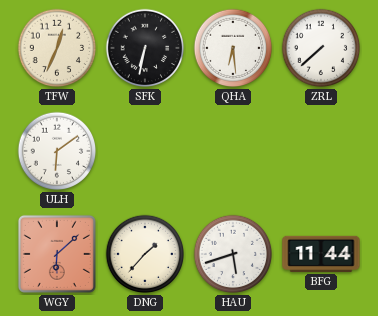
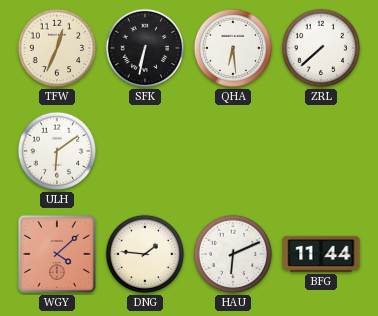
WGY: 6:08 -> 4:08 (57, 254)
DNG: 1:37 -> 1:46 (145, 254)
HAU: 5:42 -> 6:11 (233, 254)
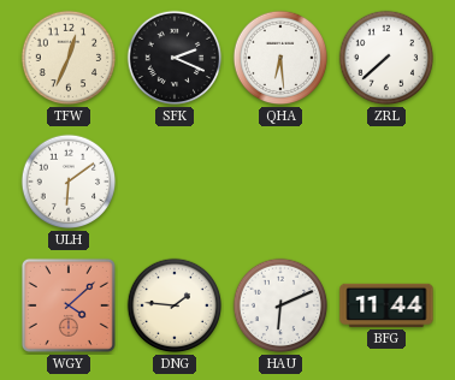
SFK: 6:32 -> 2:19 (175, 58)
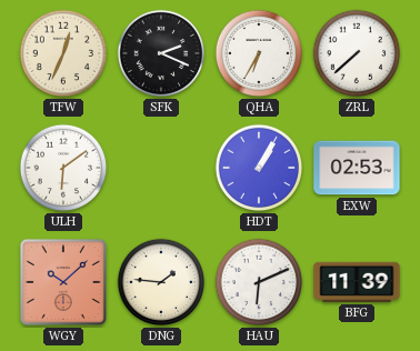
QHA: 6:29 -> 6:35 (259, 53)
HDT: none -> 1:05 (259, 168)
EXW: none -> 02:53 (357, 168)
WGY: 4:08 -> 10:08 (63, 282)
BFG: 11:44 -> 11:39 (357, 282)
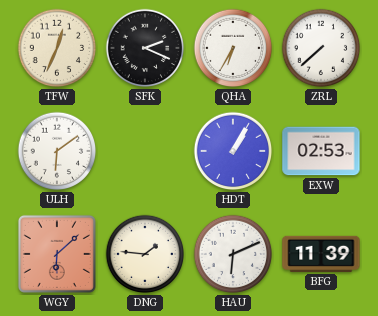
WGY: 10:08 -> 6:08 (57, 254)
